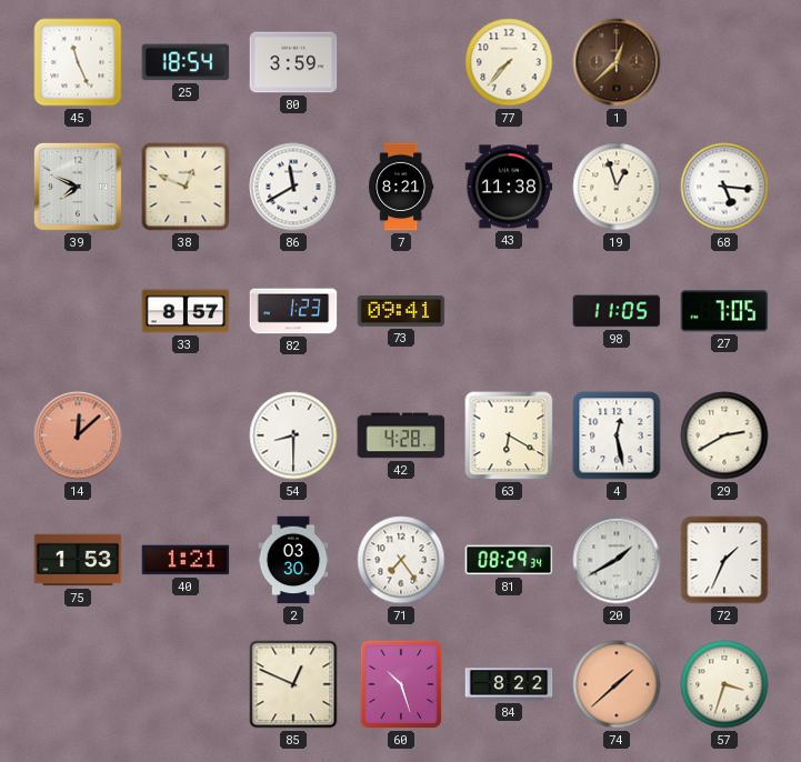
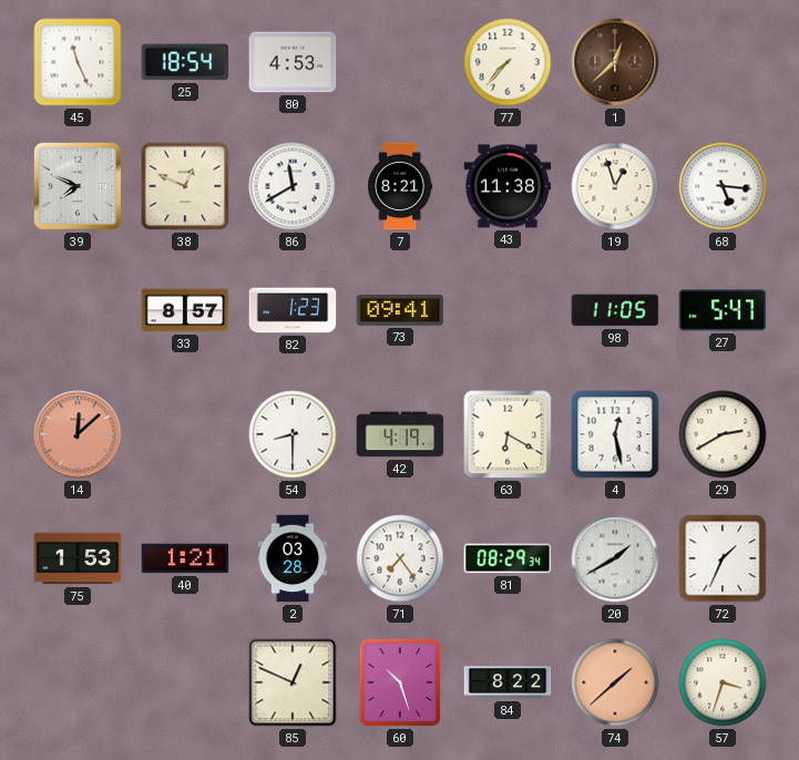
80: 3:59 -> 4:53 (293, 62)
27: 7:05 -> 5:47 (723, 310)
42: 4:28 -> 4:19 (400, 434)
2: 03:30 -> 03:28 (293, 558)
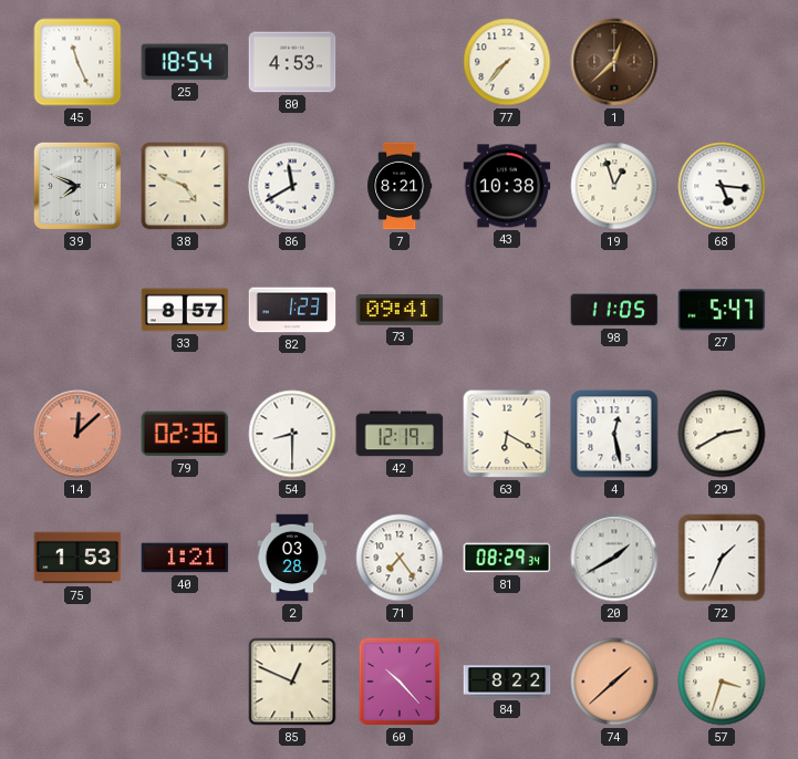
38: 12:49 -> 4:49 (185, 186)
43: 11:38 -> 10:38 (507, 186)
79: none -> 02:36 (185, 434)
42: 4:19 -> 12:19 (400, 434)
60: 10:27 -> 10:23 (400, 682)
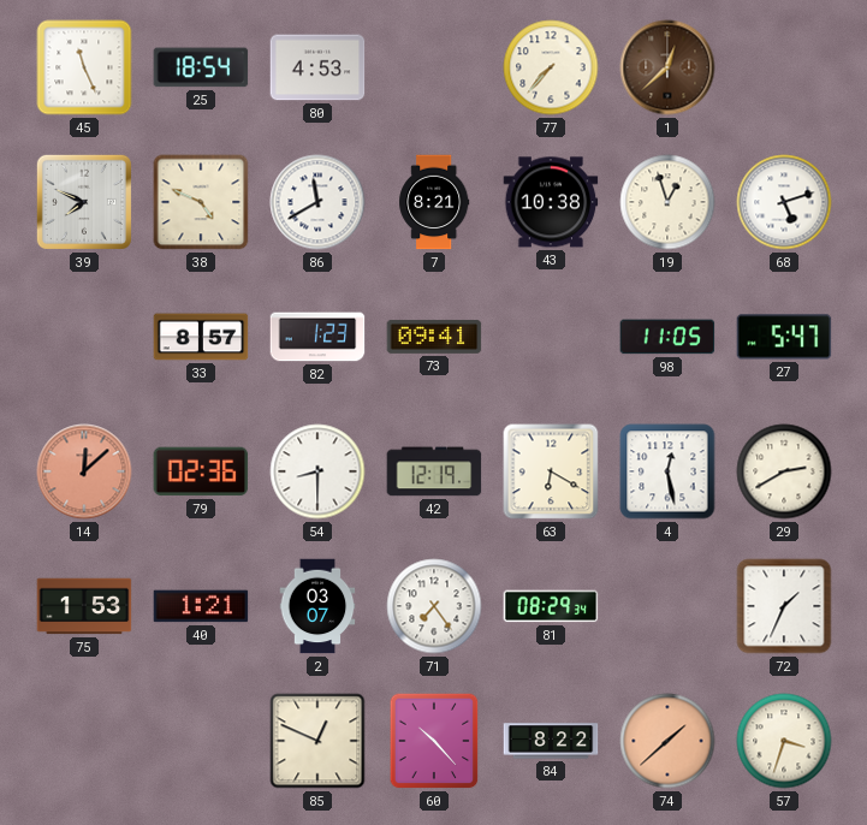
68: 5:16 -> 5:12 (784, 202)
2: 03:28 -> 03:07 (317, 606)
20: 1:40 -> none (614, 558)
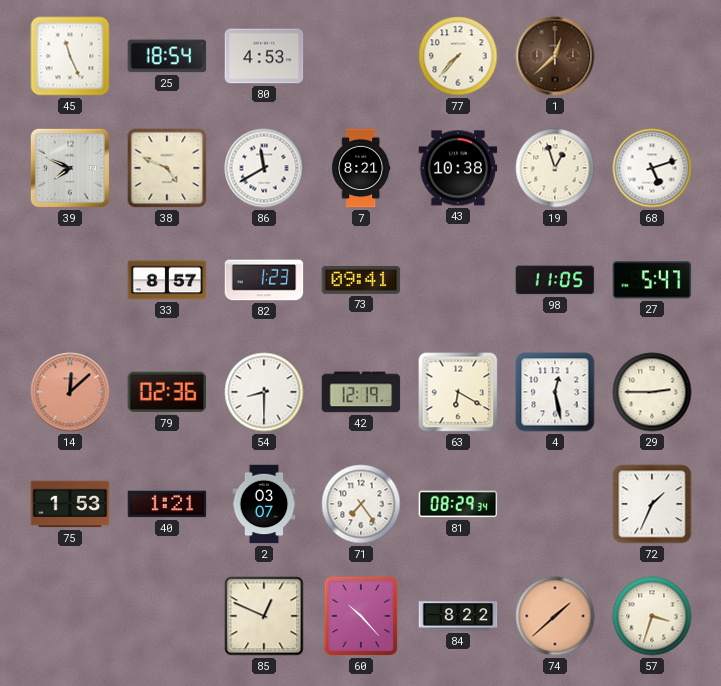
29: 2:40 -> 2:45 (652, 392)
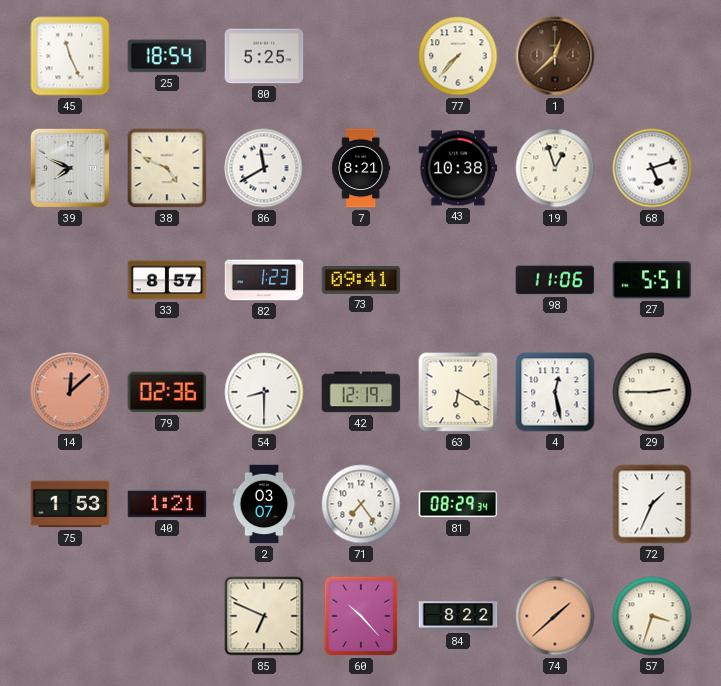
80: 4:53 -> 5:25 (264, 56)
98: 11:05 -> 11:06 (555, 280)
27: 5:47 -> 5:51 (652, 280)
85: 12:49 -> 6:49 (264, 616)
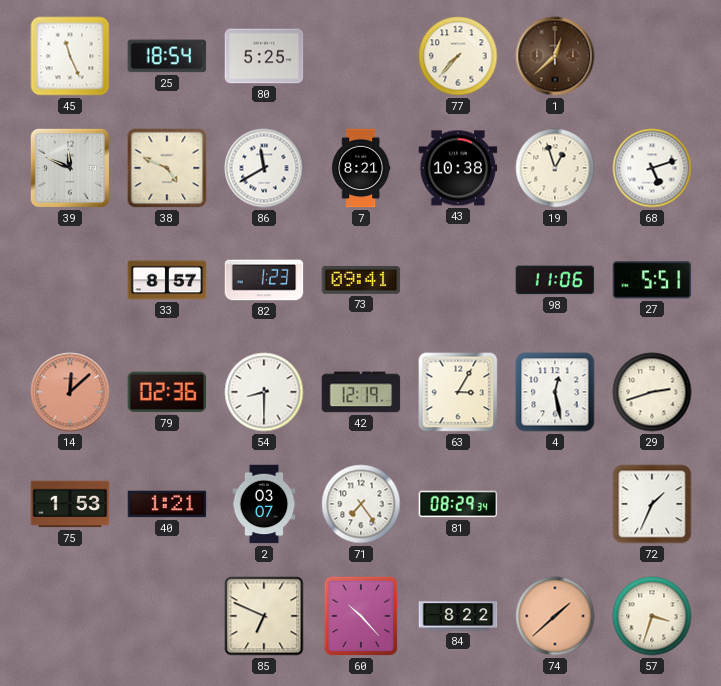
39: 7:49 -> 11:49 (70, 168)
63: 6:20 -> 3:05 (458, 392)
29: 2:45 -> 2:42 (652, 392)
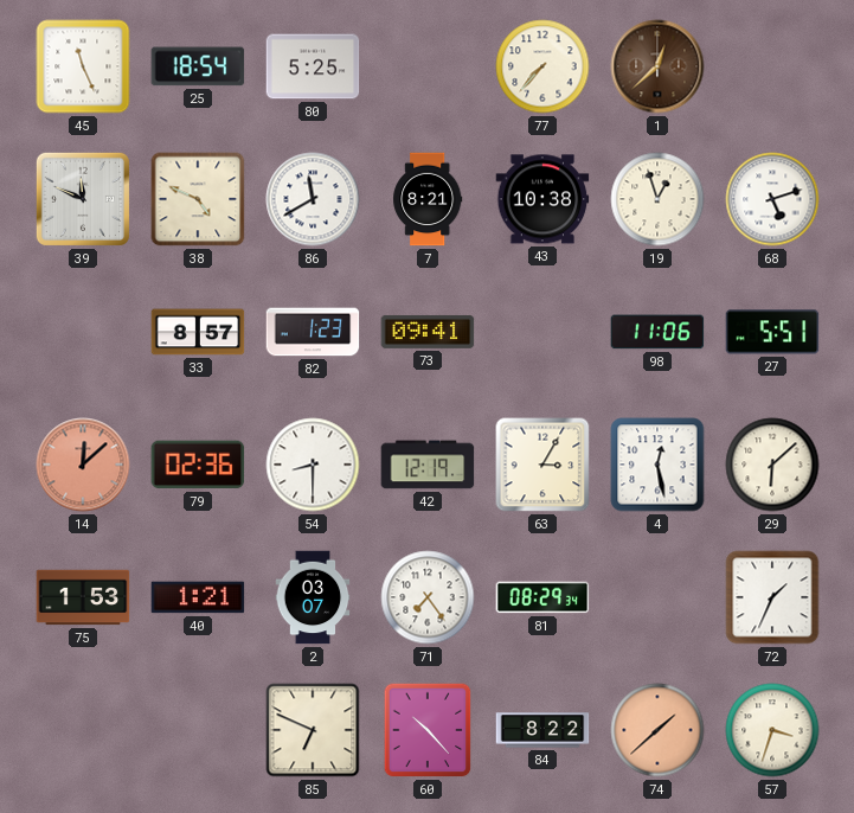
29: 2:42 -> 6:08 (772, 465)
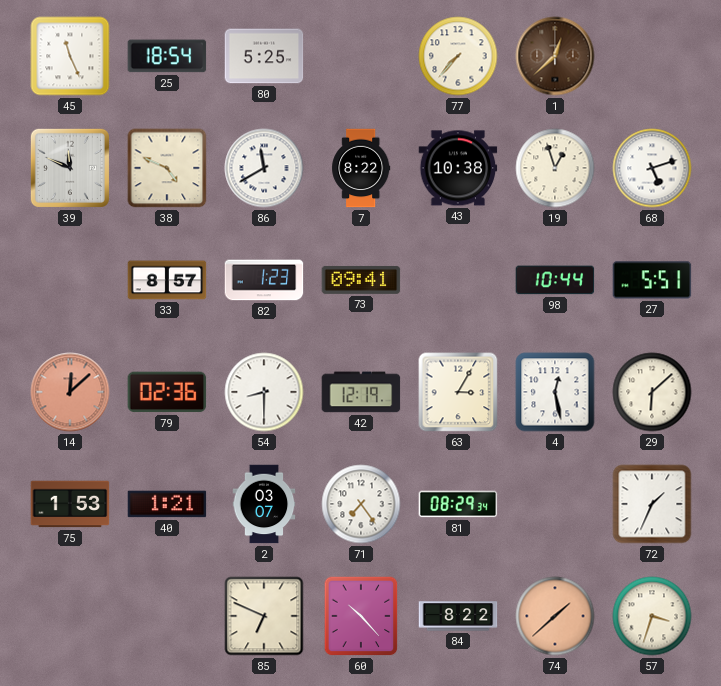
7: 8:21 -> 8:22 (361, 168)
98: 11:06 -> 10:44 (555, 280)
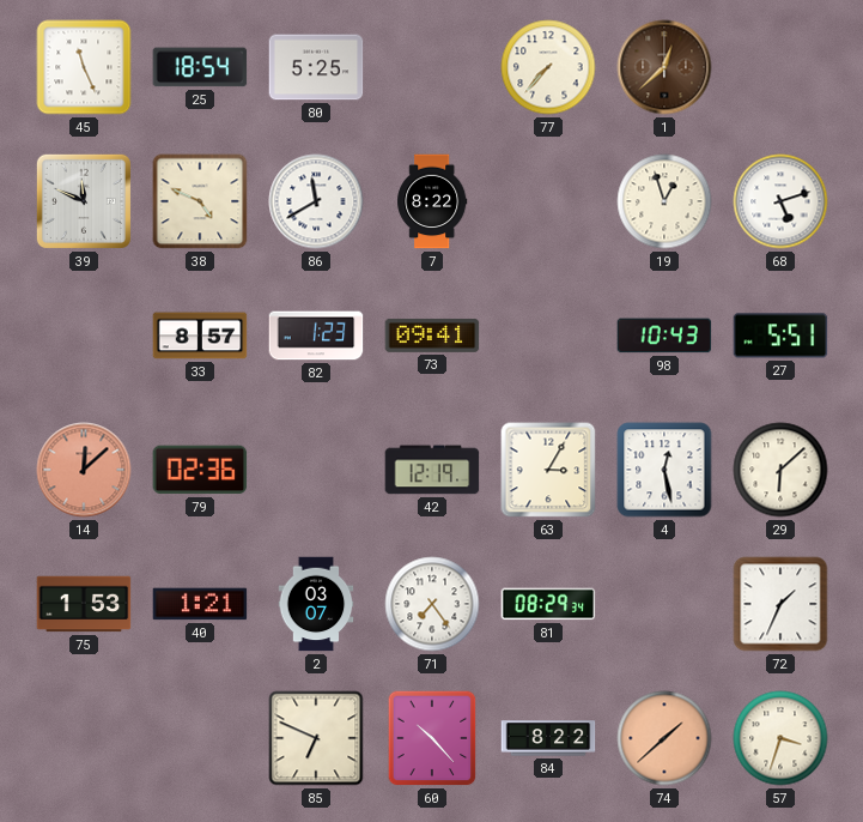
43: 10:38 -> none (458, 168)
98: 10:44 -> 10:43 (664, 336)
54: 8:30 -> none (264, 392)
